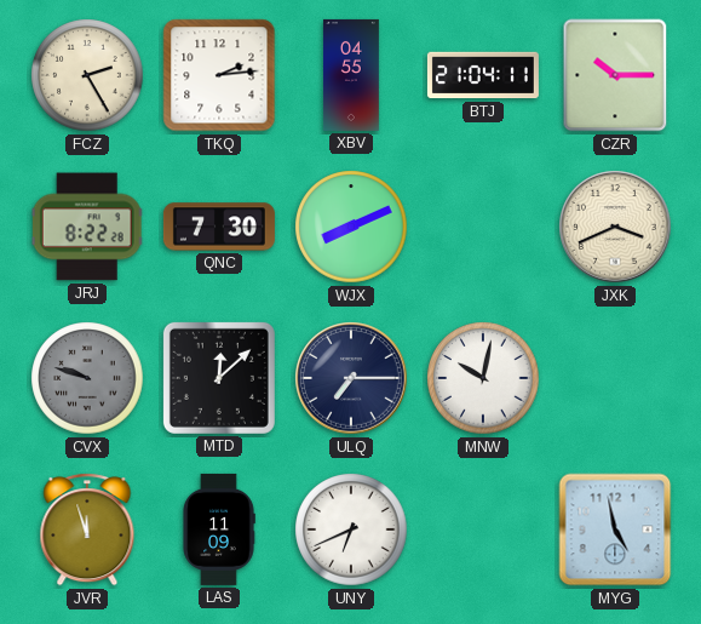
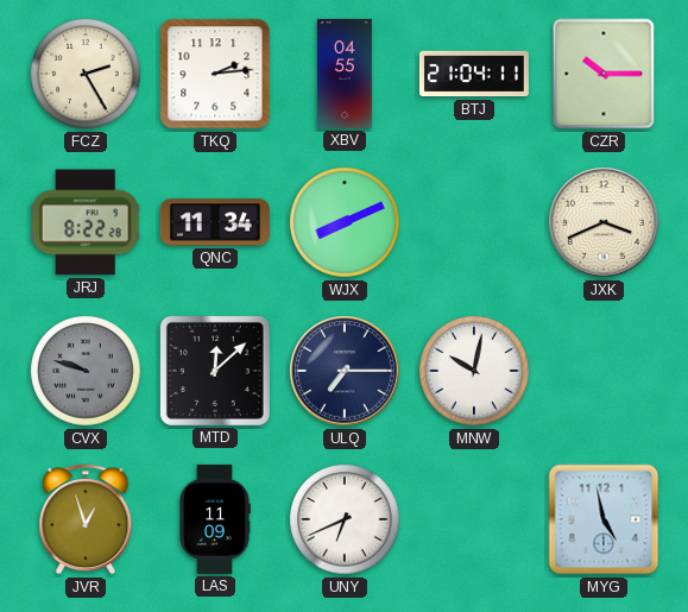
QNC: 7:30 -> 11:34 (215, 222)
JVR: 11:57 -> 12:57 (86, 519)
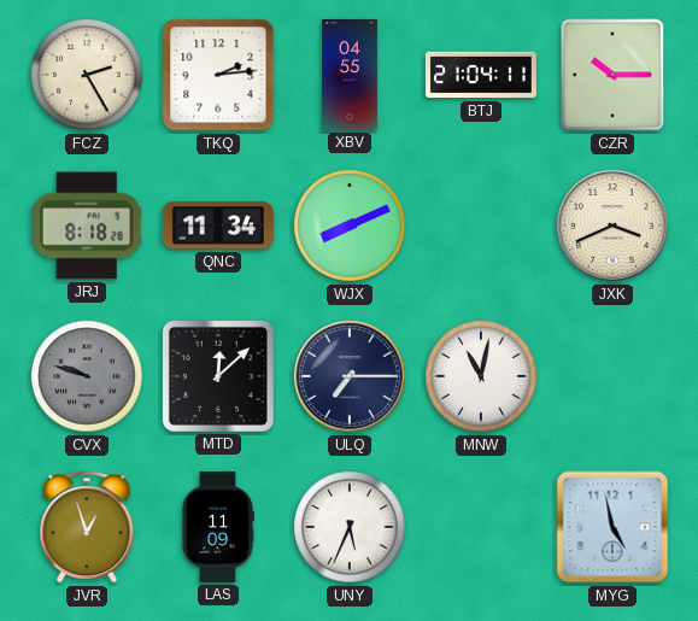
JRJ: 8:22 -> 8:18 (87, 225)
MNW: 10:02 -> 11:02 (481, 376)
UNY: 6:41 -> 5:34 (350, 527)
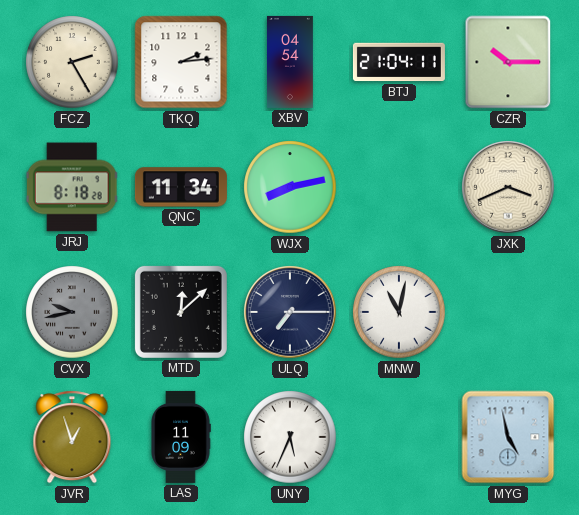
XBV: 04:55 -> 04:54 (290, 62)
WJX: 8:11 -> 8:13 (290, 187)
CVX: 9:48 -> 9:43 (72, 312)
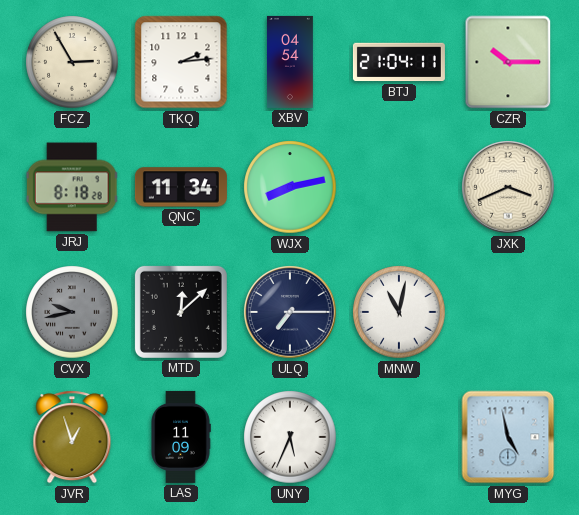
FCZ: 2:25 -> 2:55 (72, 62)
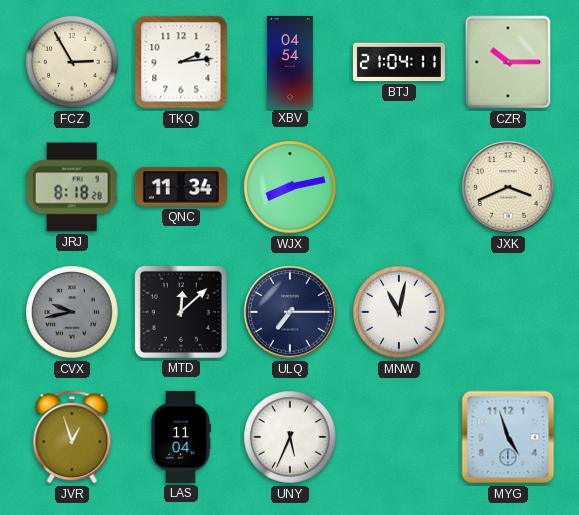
LAS: 11:09 -> 11:04 (181, 437)
MYG: 4:58 -> 4:57 (508, 437)
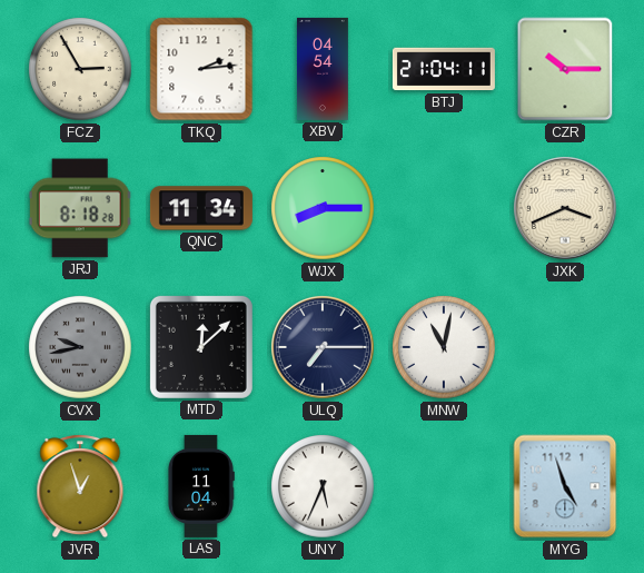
WJX: 8:13 -> 8:15 (323, 208)
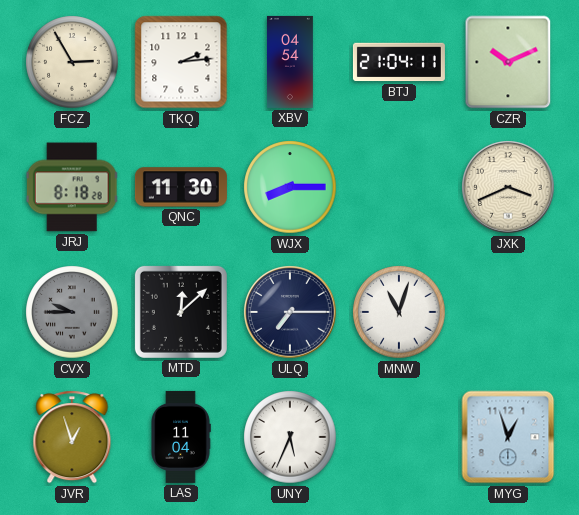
CZR: 10:15 -> 10:11 (508, 62)
QNC: 11:34 -> 11:30 (181, 187)
CVX: 9:43 -> 9:45 (72, 312)
MNW: 11:02 -> 11:03 (399, 312)
MYG: 4:57 -> 12:57 (508, 437)
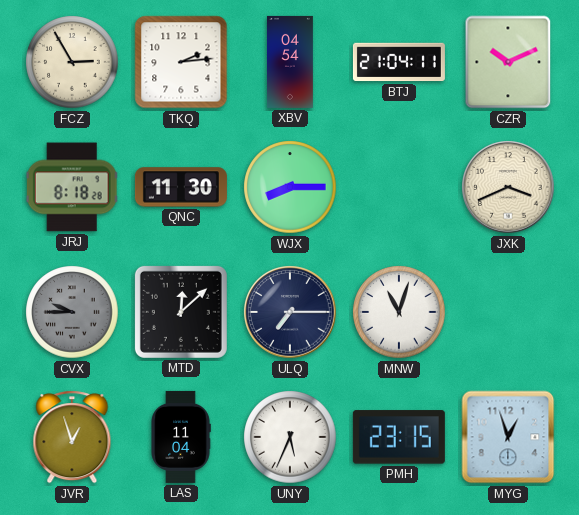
PMH: none -> 23:15 (399, 437)
